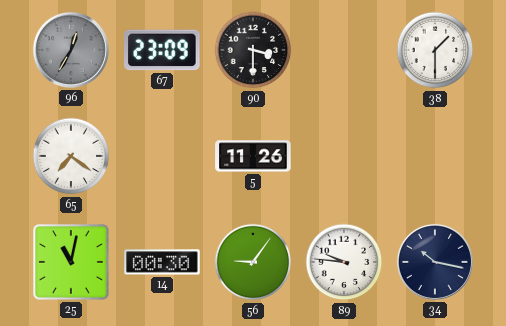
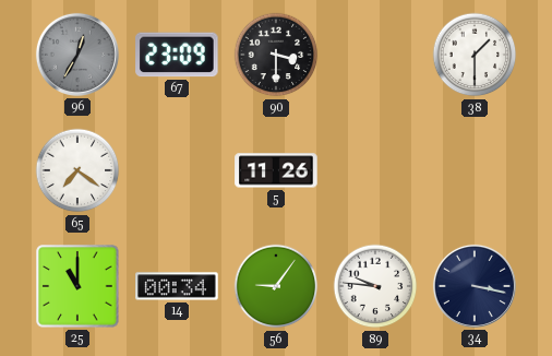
25: 11:02 -> 11:00 (77, 286)
14: 00:30 -> 00:34 (177, 286)
34: 10:17 -> 3:17 (475, 286)
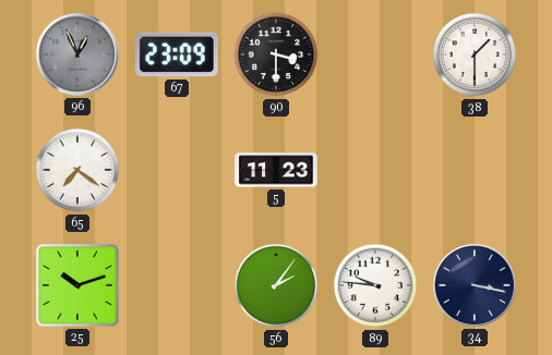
96: 12:35 -> 12:56 (77, 54)
5: 11:26 -> 11:23 (276, 170)
25: 11:00 -> 10:12 (77, 285)
14: 00:34 -> none (177, 286)
56: 9:06 -> 2:06 (276, 285)
